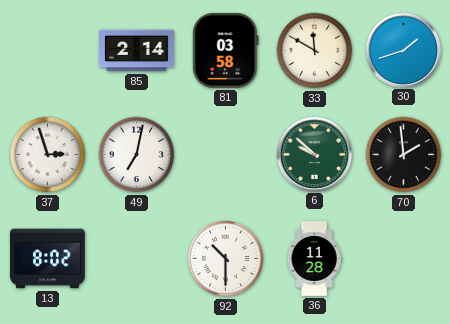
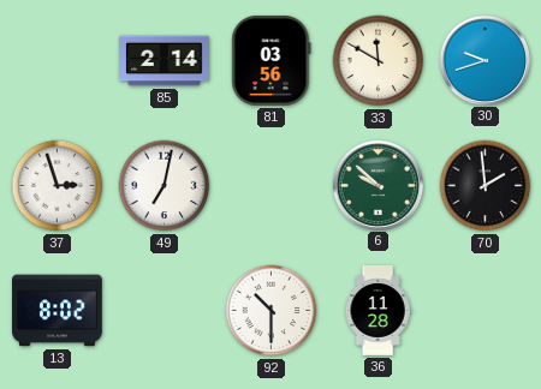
81: 03:58 -> 03:56 (272, 60)
30: 1:42 -> 9:42 (484, 60)
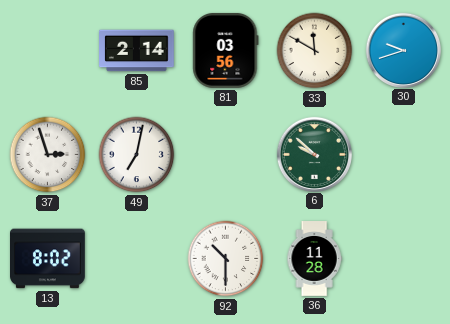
70: 1:59 -> none (486, 186)
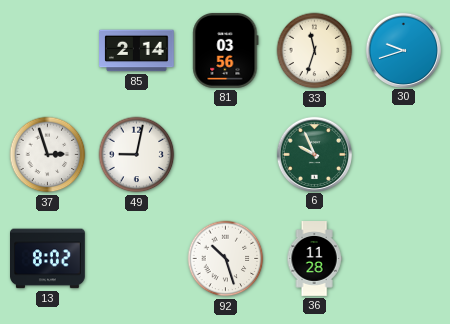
33: 11:50 -> 11:33 (315, 51)
49: 7:02 -> 9:02 (137, 155)
6: 9:52 -> 9:56 (314, 154)
92: 10:30 -> 10:27 (226, 259)
